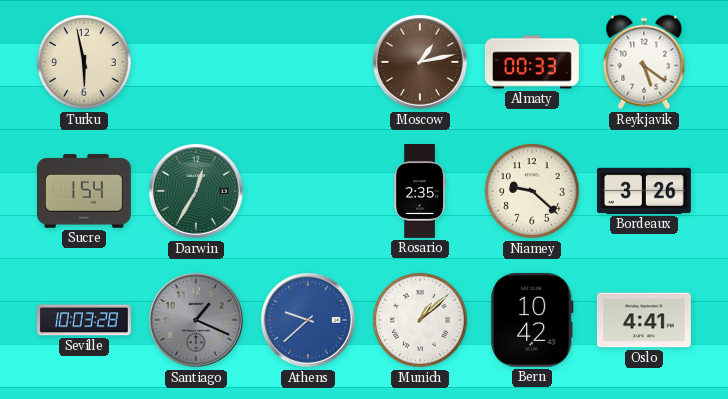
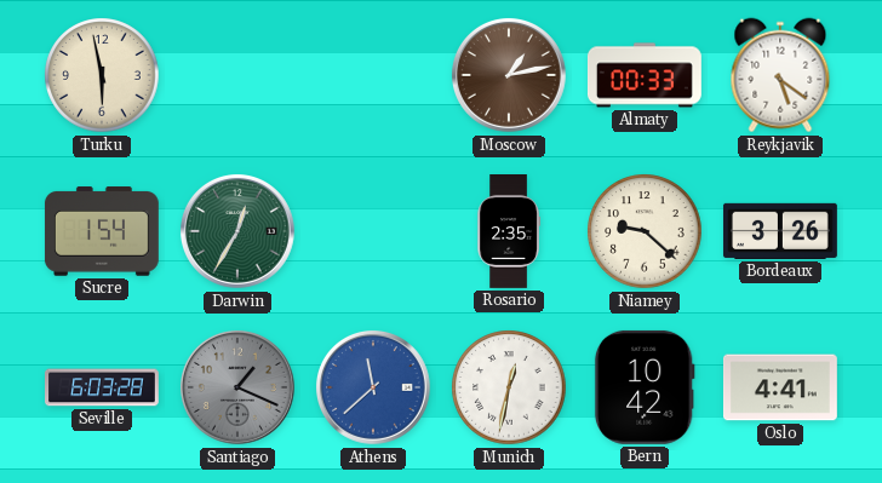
Seville: 10:03 -> 6:03 (103, 387)
Athens: 9:38 -> 11:38 (373, 387)
Munich: 1:08 -> 12:32 (509, 387)
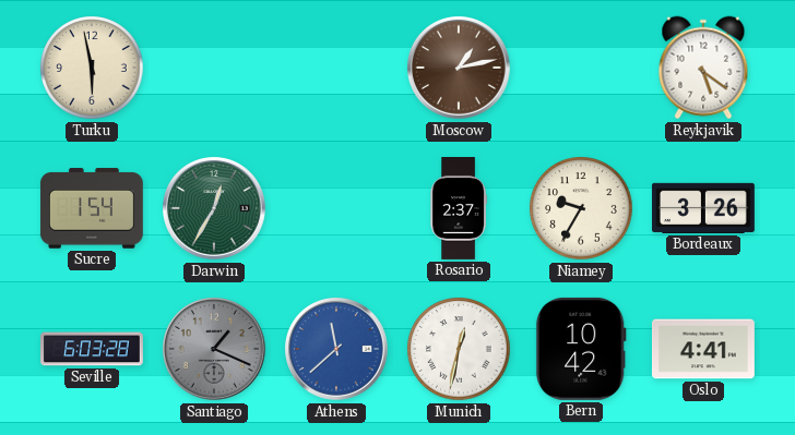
Almaty: 00:33 -> none (645, 75)
Rosario: 2:35 -> 2:37 (459, 209)
Niamey: 9:22 -> 9:35 (581, 208)
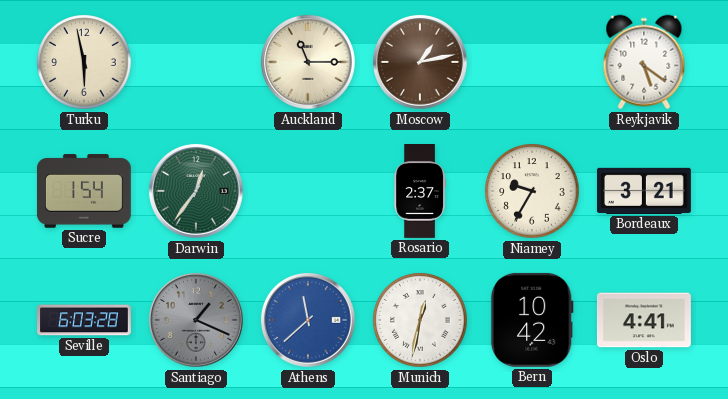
Auckland: none -> 11:15 (308, 62)
Darwin: 12:35 -> 12:36 (196, 191)
Bordeaux: 3:26 -> 3:21 (644, 191)
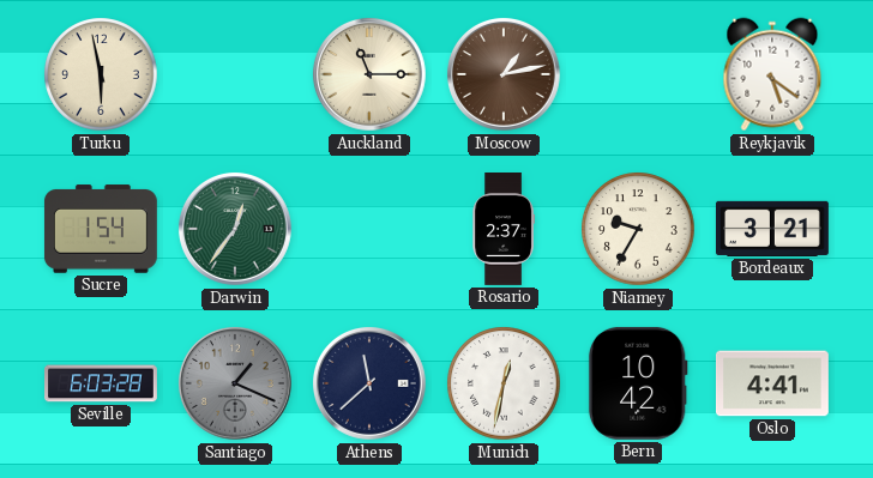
Athens dial: blue -> navy (369, 383)
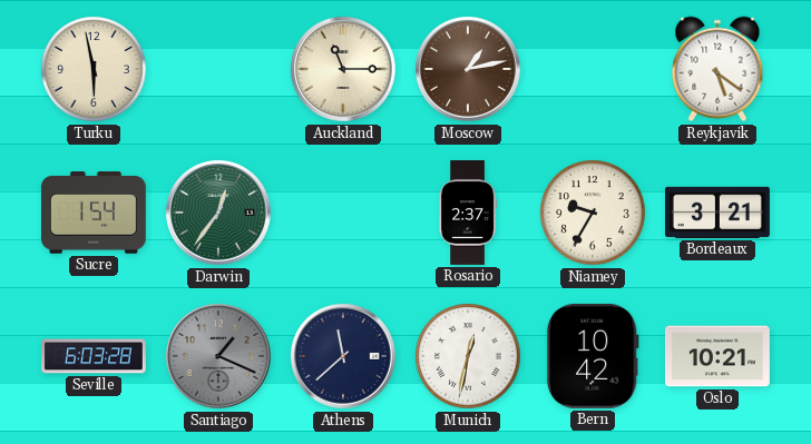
Oslo: 4:41 -> 10:21 (717, 356)
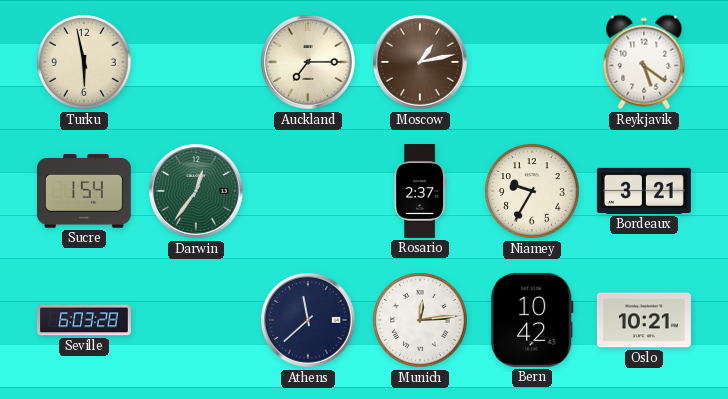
Auckland: 11:15 -> 7:15 (308, 62)
Santiago: 1:19 -> none (218, 356)
Munich: 12:32 -> 12:14 (420, 320)
